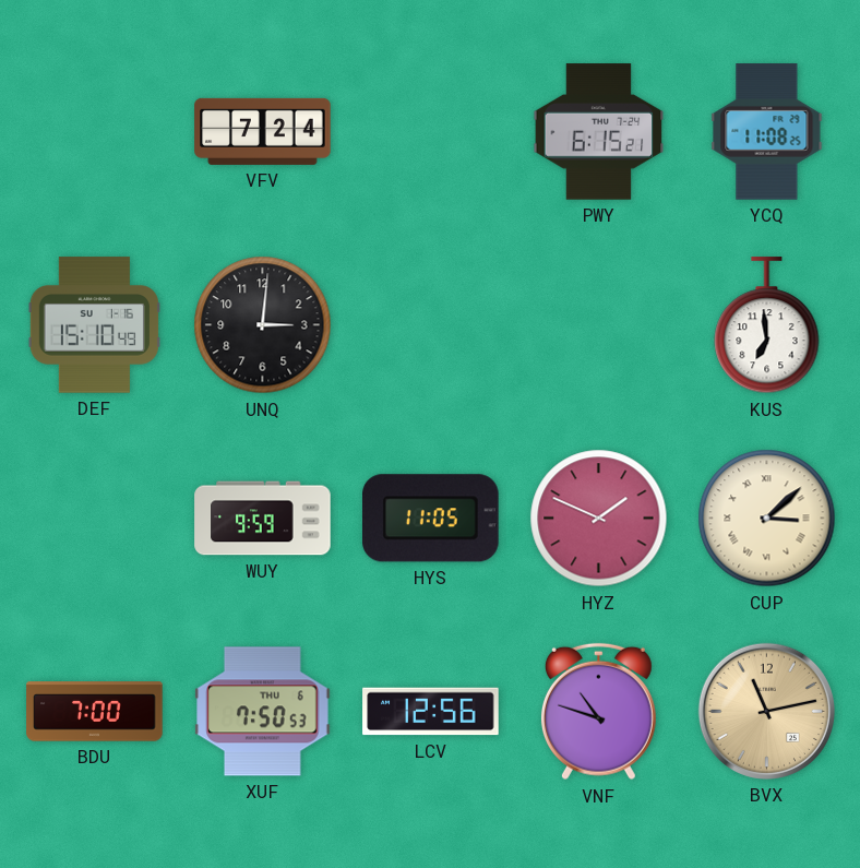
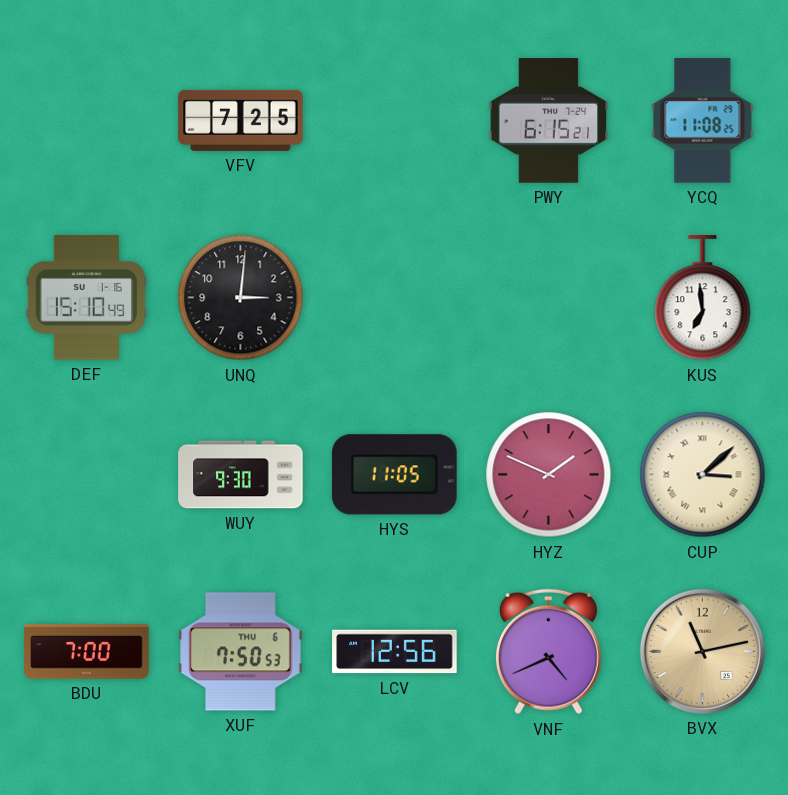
VFV: 7:24 -> 7:25 (241, 120)
WUY: 9:59 -> 9:30 (241, 475)
VNF: 10:48 -> 4:41 (548, 652)
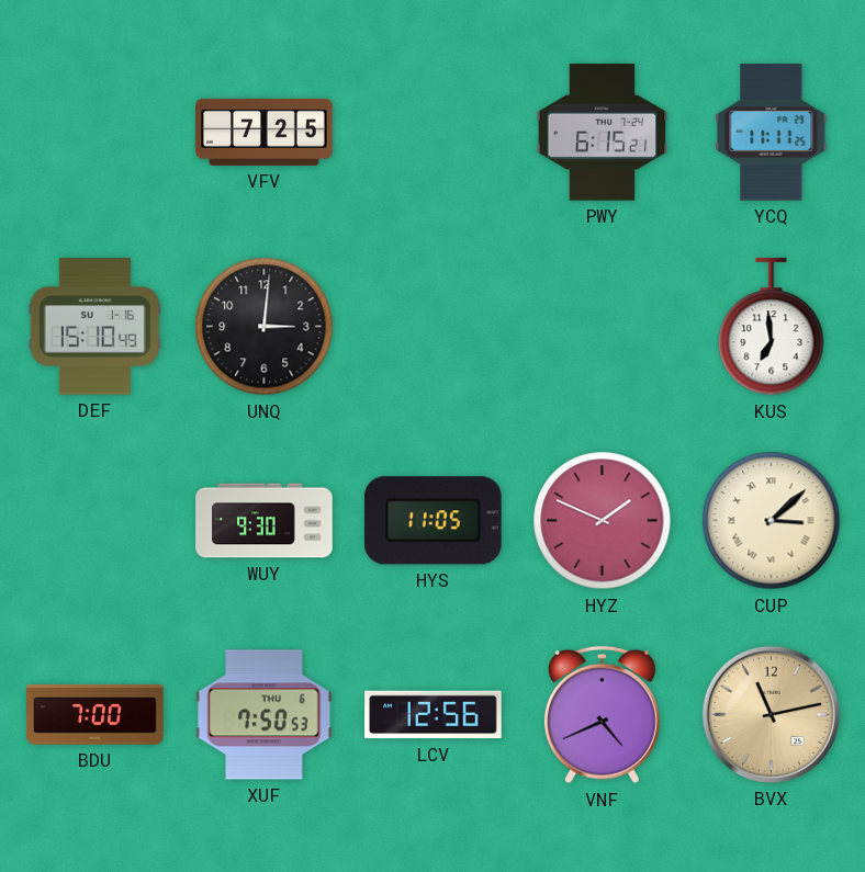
YCQ: 11:08 -> 11:11 (772, 133)
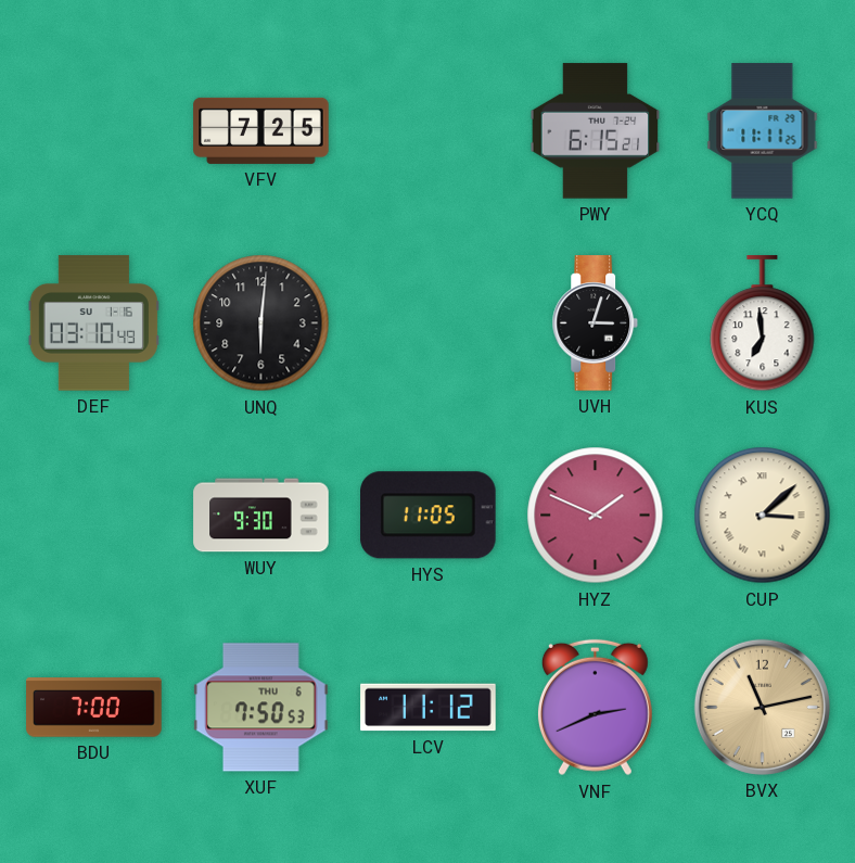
DEF: 15:10 -> 03:10 (93, 323)
UNQ: 3:01 -> 6:01 (261, 323)
UVH: none -> 3:03 (596, 323)
LCV: 12:56 -> 11:12 (429, 708)
VNF: 4:41 -> 2:41 (595, 708)
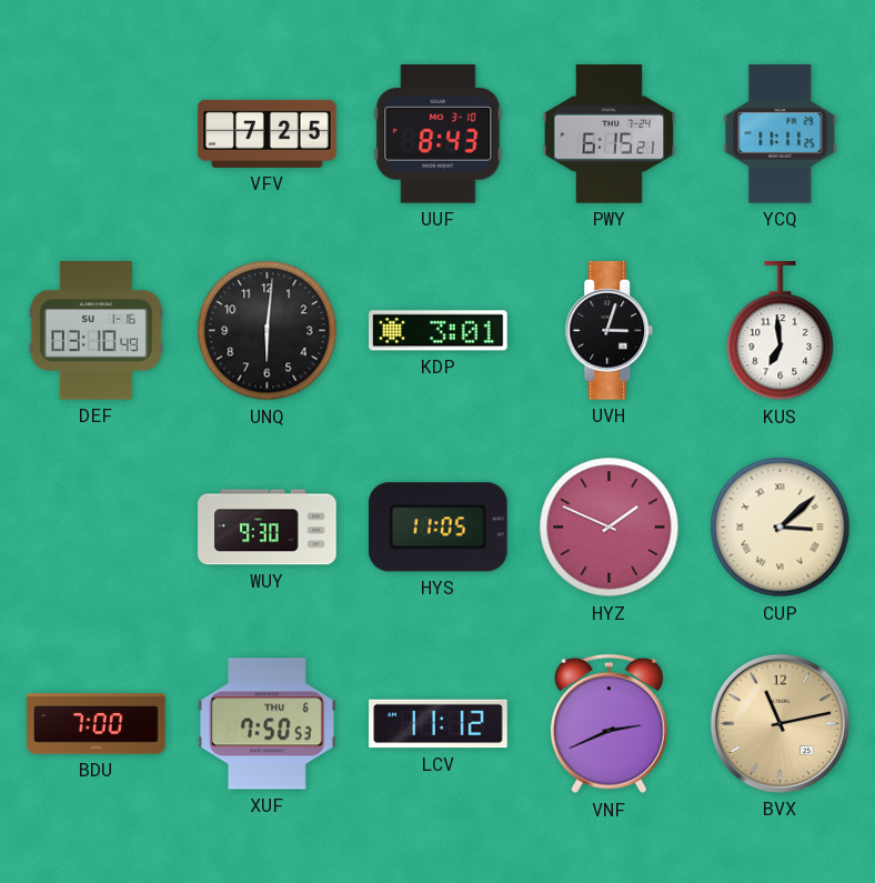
UUF: none -> 8:43 (439, 134)
KDP: none -> 3:01 (439, 331)
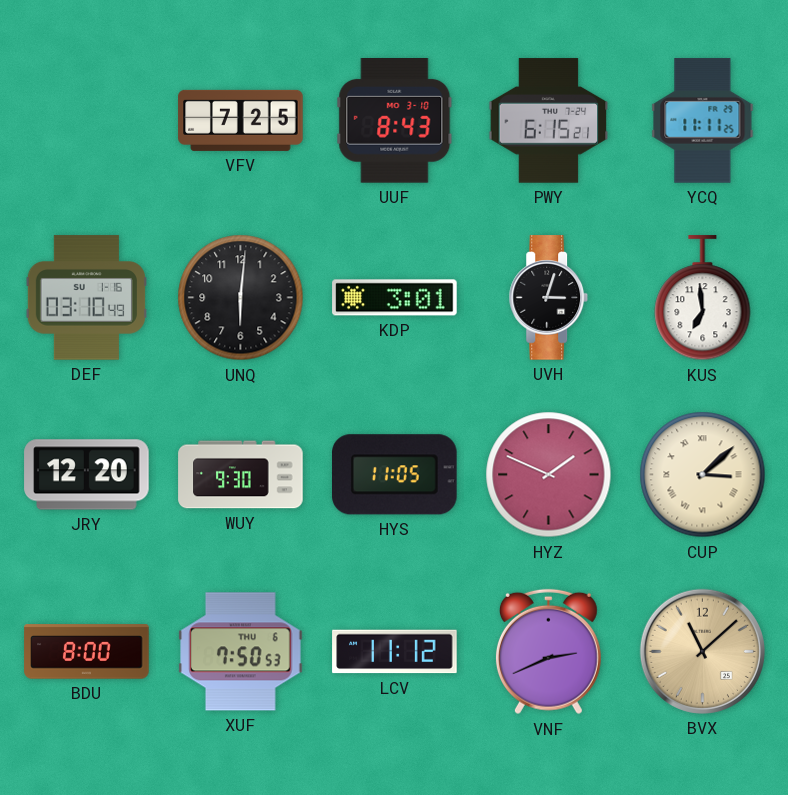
JRY: none -> 12:20 (87, 475)
BDU: 7:00 -> 8:00 (87, 652)
BVX: 11:13 -> 11:08 (702, 651)
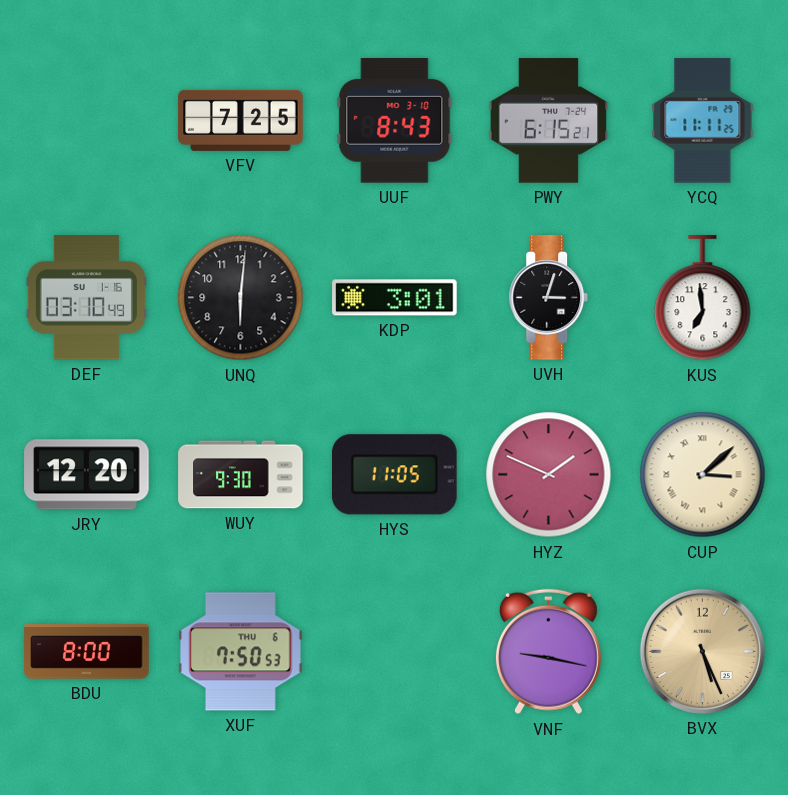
LCV: 11:12 -> none (395, 652)
VNF: 2:41 -> 9:17 (548, 652)
BVX: 11:08 -> 5:26 (702, 651)
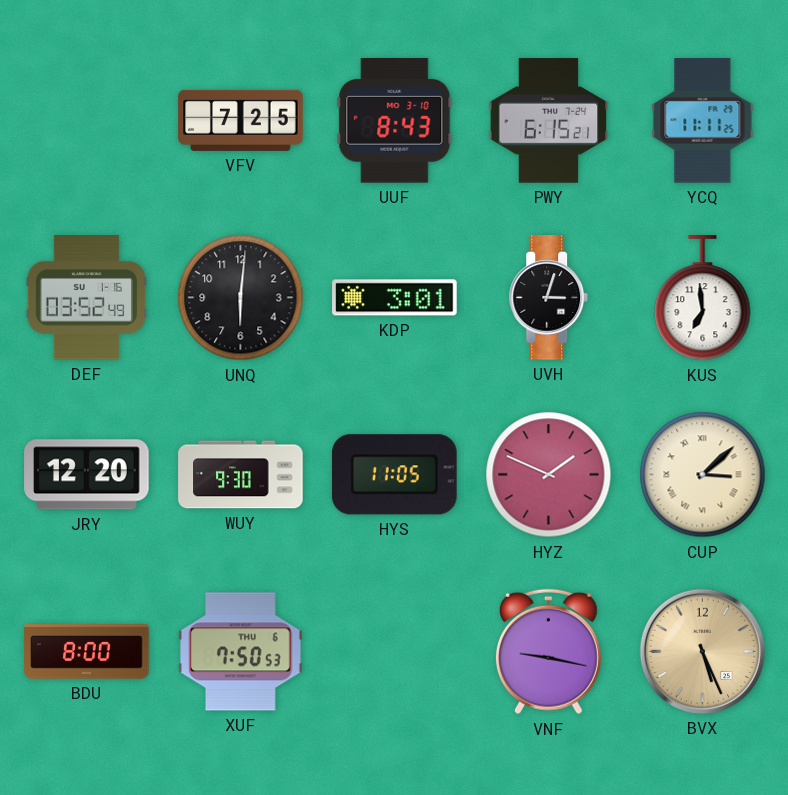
DEF: 03:10 -> 03:52 (86, 298)
